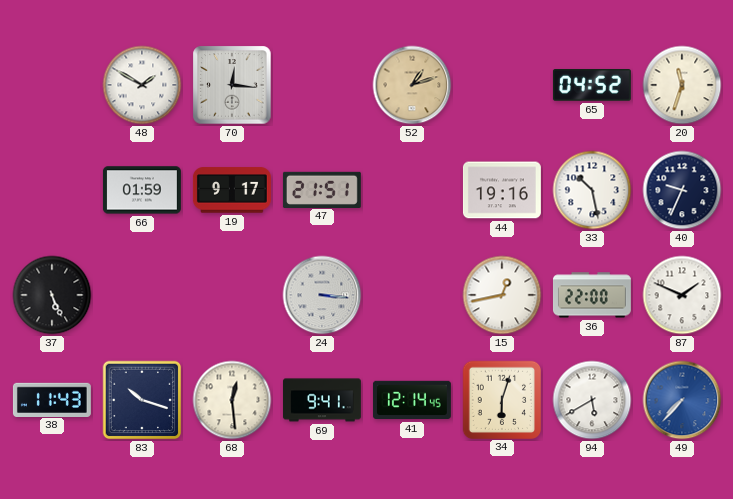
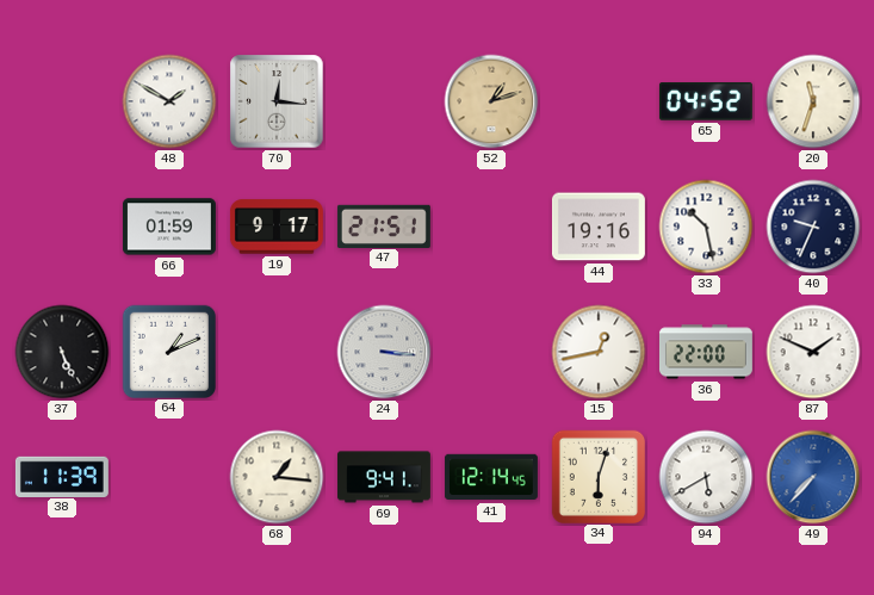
64: none -> 1:11 (168, 351)
38: 11:43 -> 11:39 (62, 476)
83: 10:18 -> none (142, 400)
68: 12:29 -> 1:16 (277, 477)
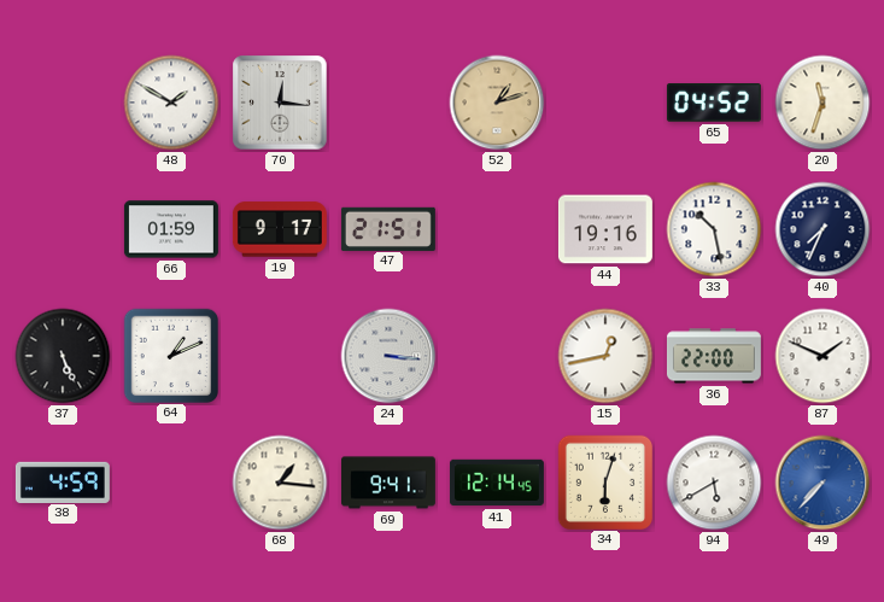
40: 9:34 -> 7:34 (822, 229)
38: 11:39 -> 4:59 (63, 481)
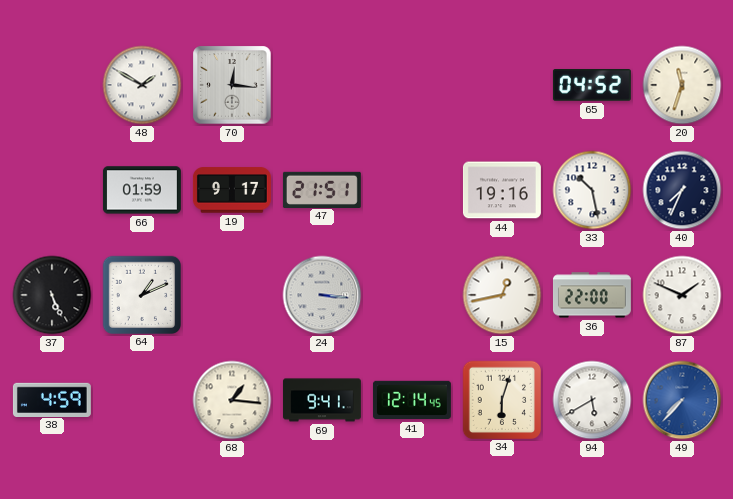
52: 1:12 -> none (497, 103)
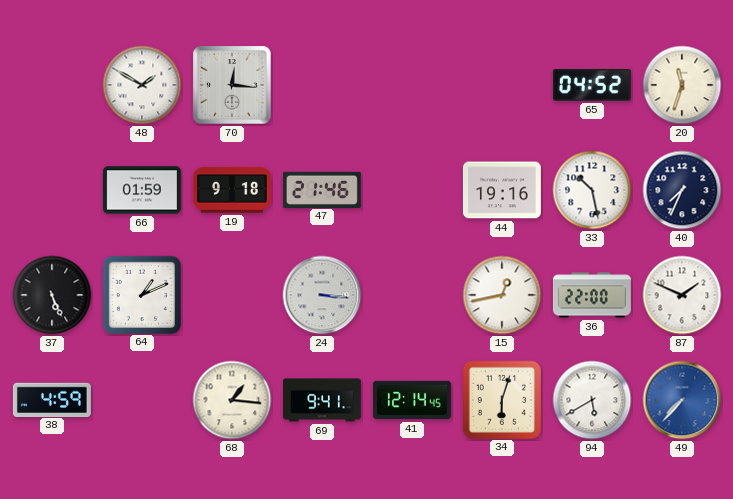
19: 9:17 -> 9:18 (232, 190)
47: 21:51 -> 21:46 (322, 189)
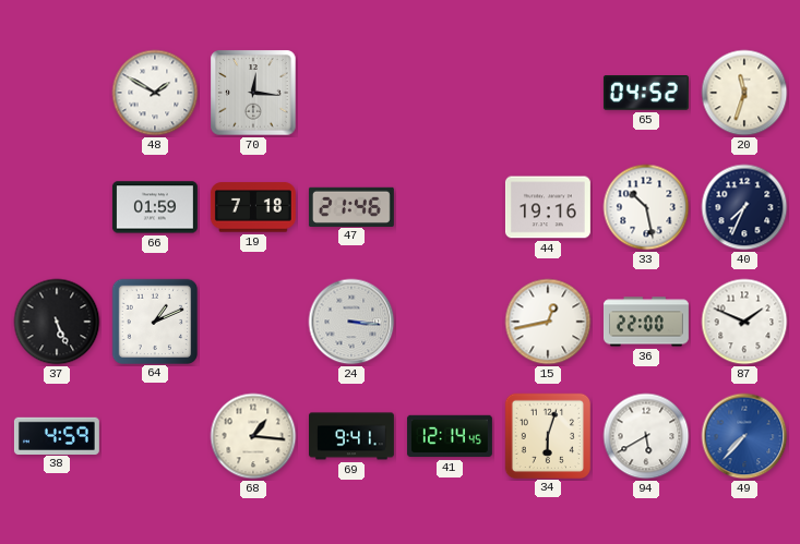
19: 9:18 -> 7:18 (253, 207)
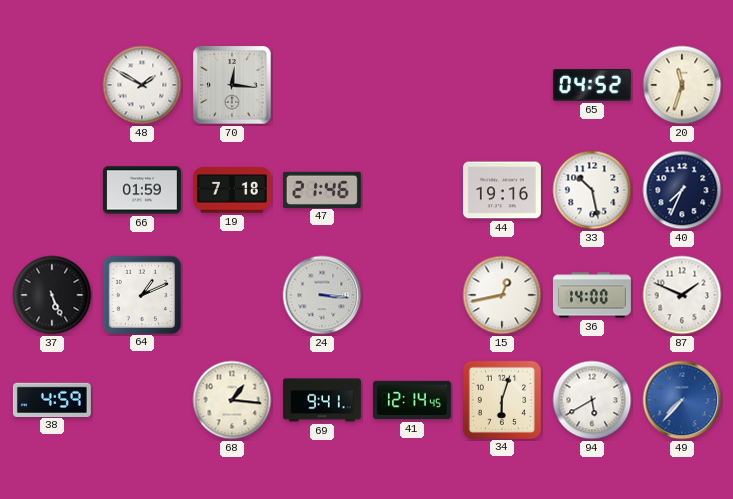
36: 22:00 -> 14:00 (592, 295)
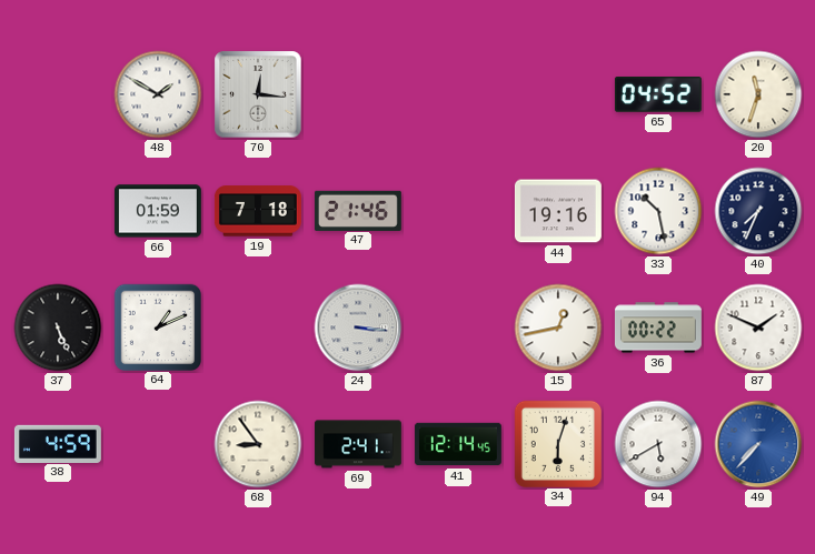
36: 14:00 -> 00:22 (658, 328)
68: 1:16 -> 8:54 (258, 444)
69: 9:41 -> 2:41 (358, 444)
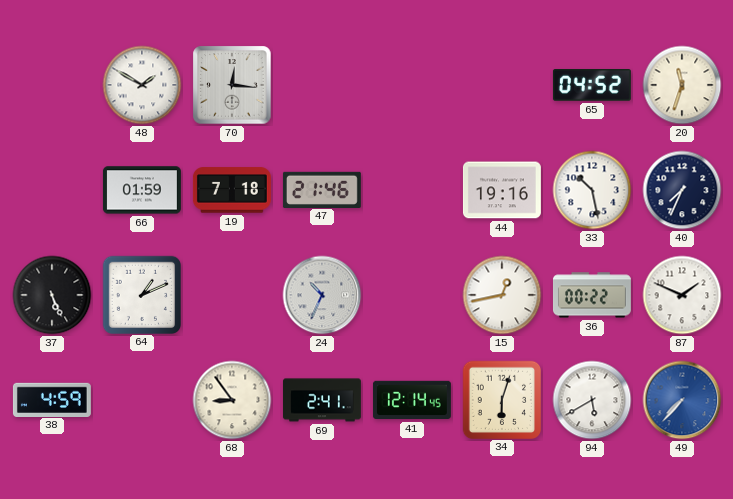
24: 3:16 -> 10:34 (322, 295)
